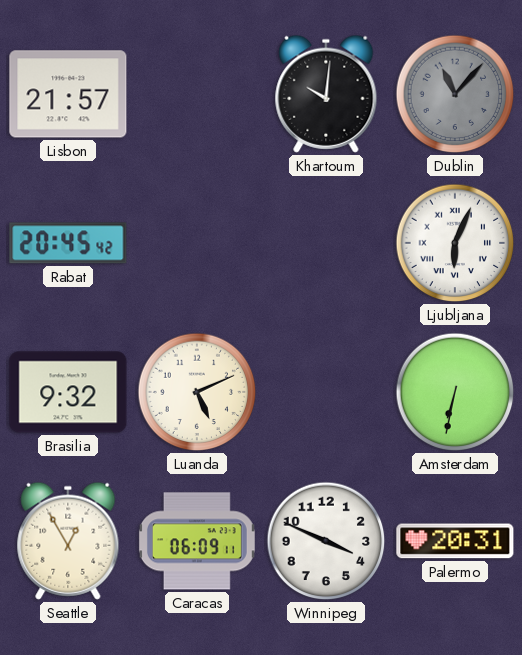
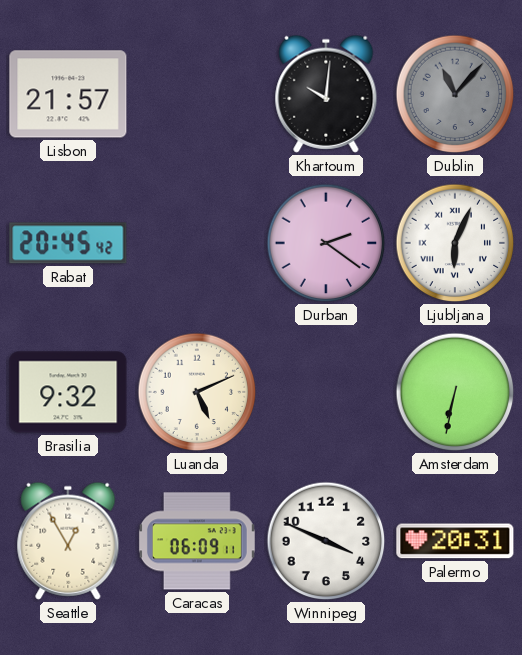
Durban: none -> 2:21 (326, 243)
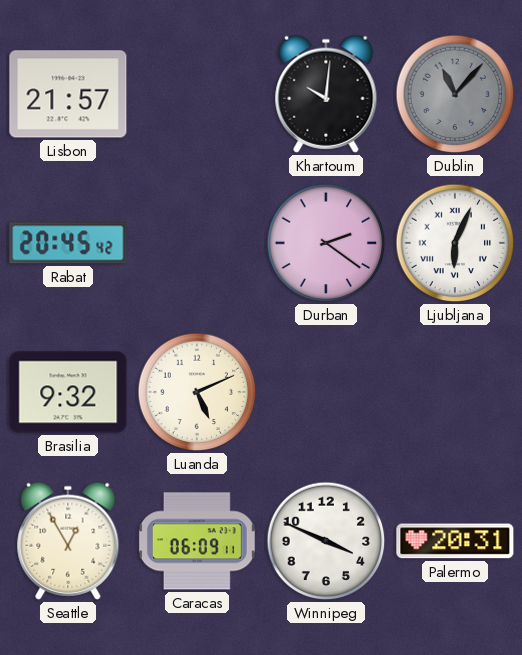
Amsterdam: 6:32 -> none (455, 392)
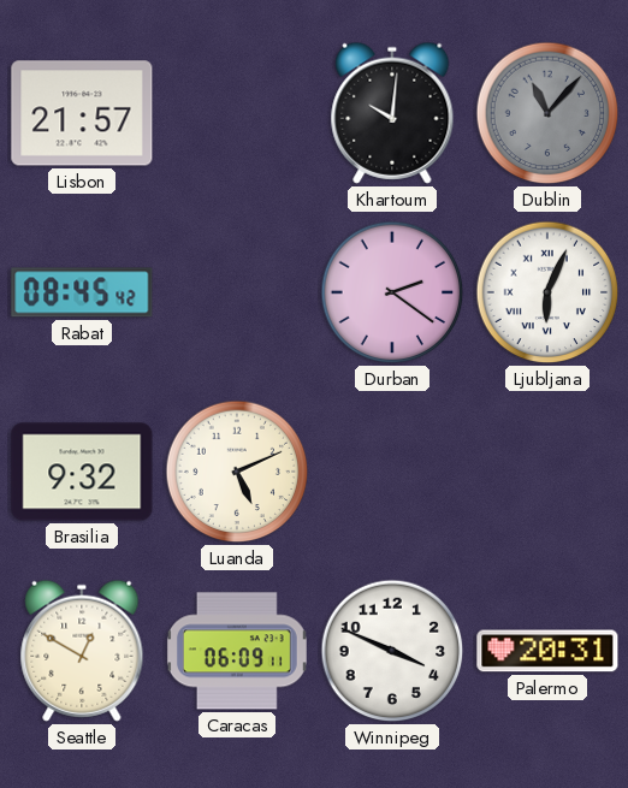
Rabat: 20:45 -> 08:45 (82, 292)
Seattle: 12:55 -> 12:50 (82, 651)
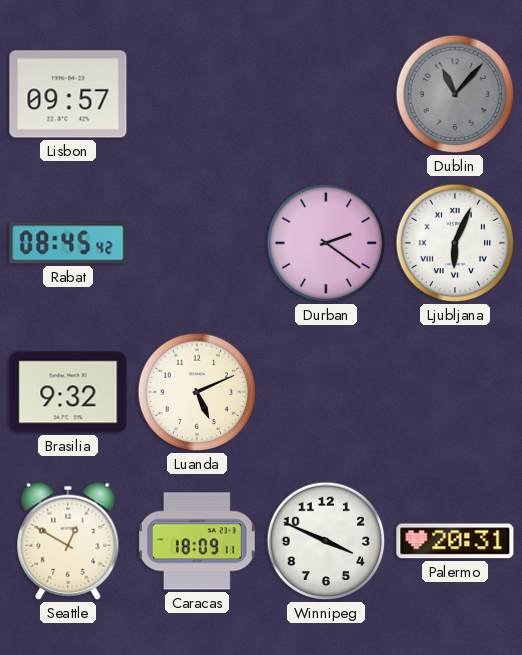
Lisbon: 21:57 -> 09:57 (68, 94)
Khartoum: 10:01 -> none (392, 113)
Caracas: 06:09 -> 18:09 (197, 541)
